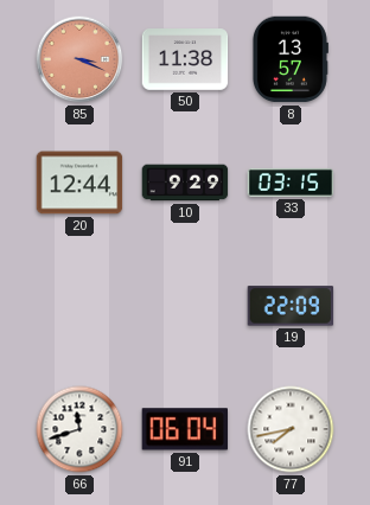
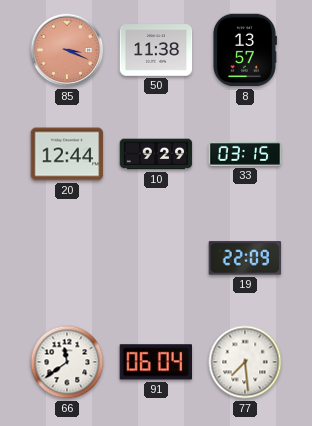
66: 11:42 -> 11:39 (67, 362)
77: 7:43 -> 7:29 (245, 362)
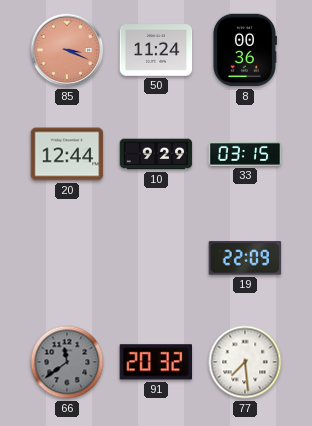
50: 11:38 -> 11:24 (156, 50)
8: 13:57 -> 00:36 (244, 50)
66 dial: white -> grey (67, 362)
91: 06:04 -> 20:32 (156, 362)
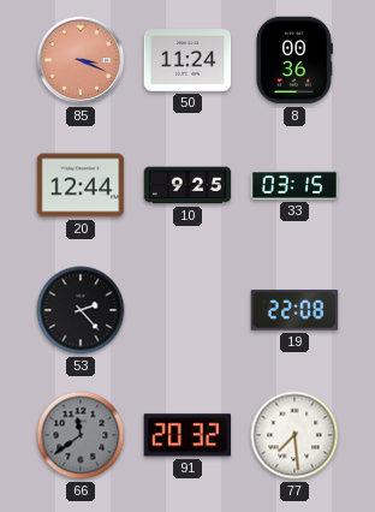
10: 9:29 -> 9:25 (187, 185)
53: none -> 2:23 (81, 310)
19: 22:09 -> 22:08 (294, 310)
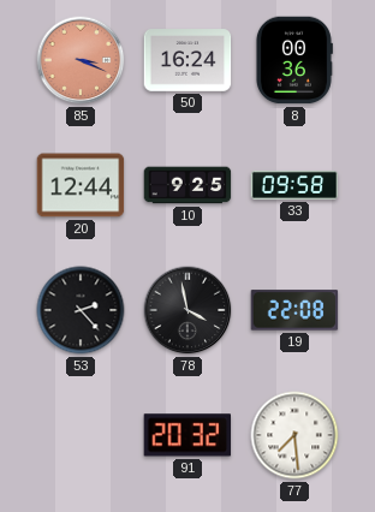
50: 11:24 -> 16:24 (187, 60)
33: 03:15 -> 09:58 (294, 185)
78: none -> 3:58 (187, 310)
66: 11:39 -> none (81, 435)
